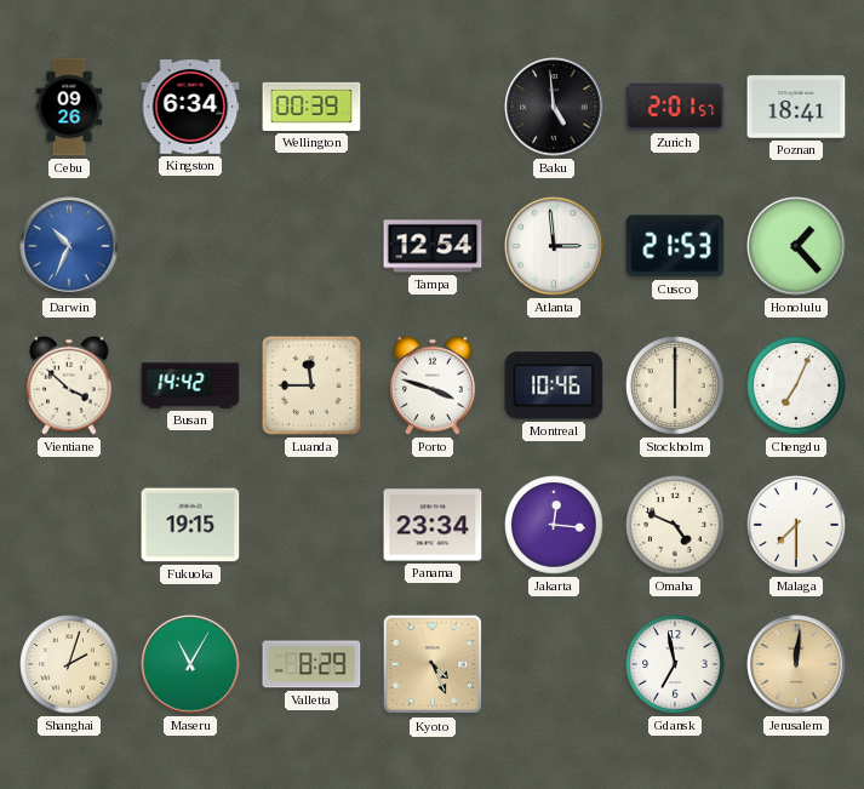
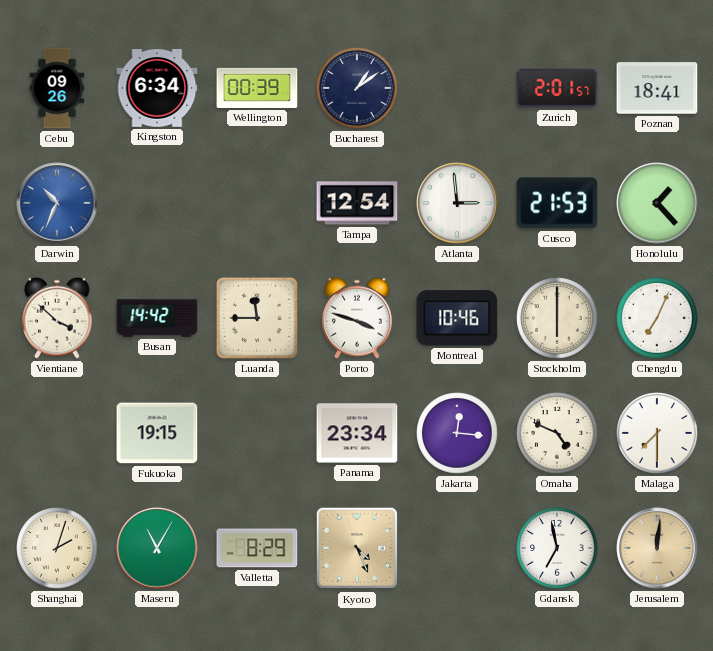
Bucharest: none -> 1:09 (357, 88)
Baku: 4:59 -> none (554, 107)
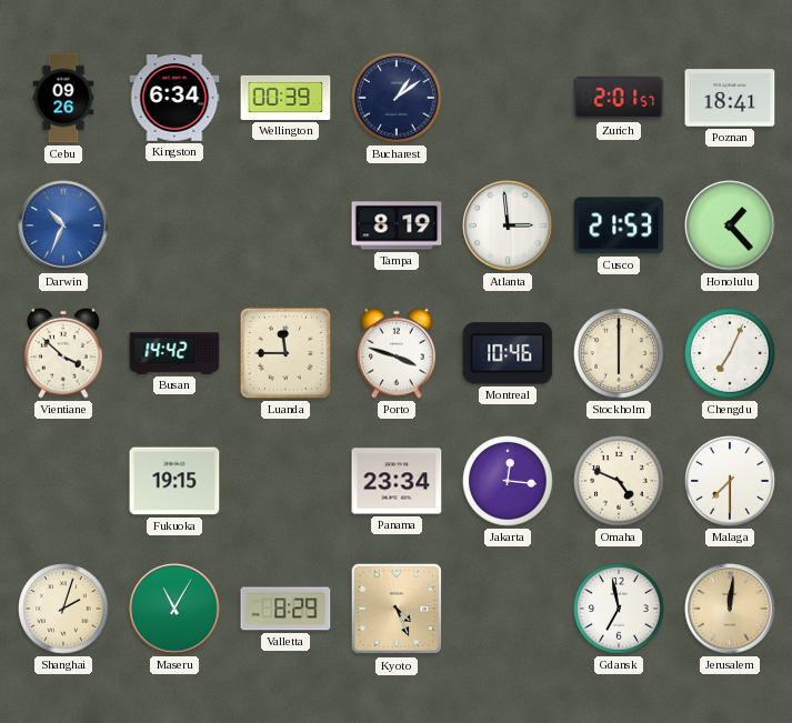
Tampa: 12:54 -> 8:19 (397, 225)
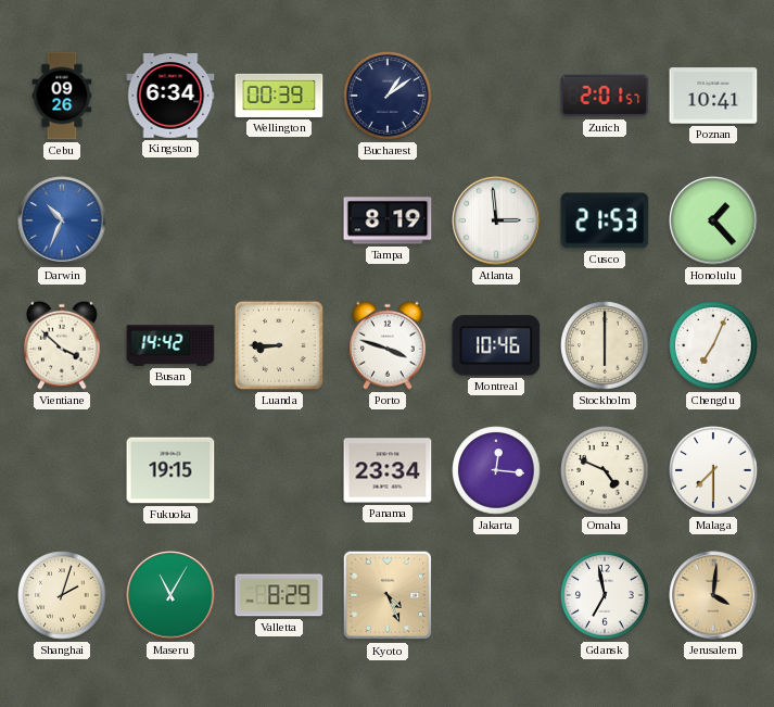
Poznan: 18:41 -> 10:41 (713, 96)
Luanda: 11:45 -> 8:45 (279, 345)
Jerusalem: 12:01 -> 4:01 (713, 595)
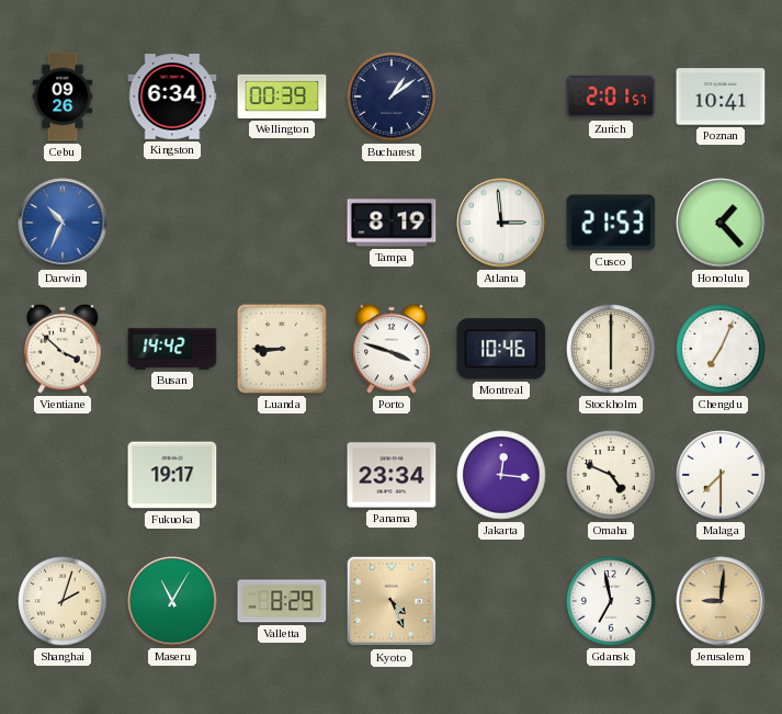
Fukuoka: 19:15 -> 19:17 (172, 475)
Jerusalem: 4:01 -> 9:01 (721, 601)
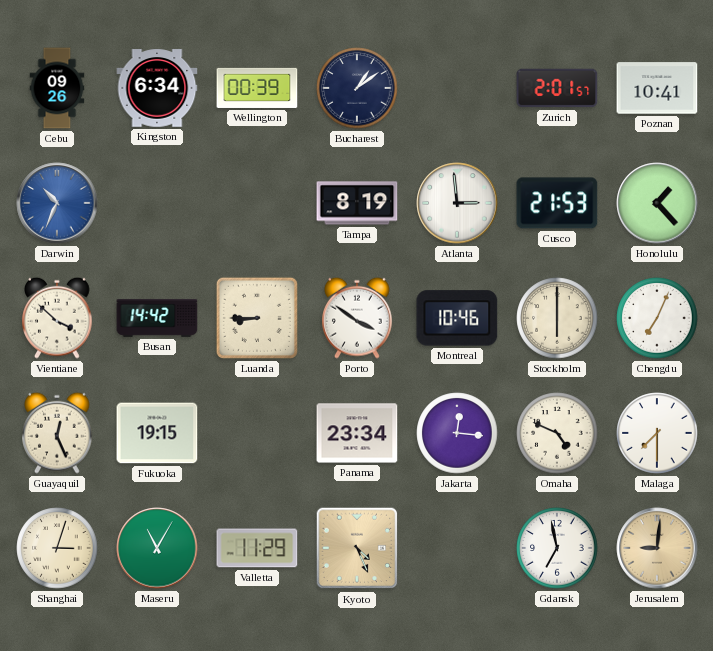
Porto: 3:48 -> 3:51 (358, 318)
Guayaquil: none -> 12:26 (58, 433)
Fukuoka: 19:17 -> 19:15 (157, 433)
Shanghai: 2:03 -> 3:03 (57, 548)
Valletta: 8:29 -> 11:29 (257, 548)
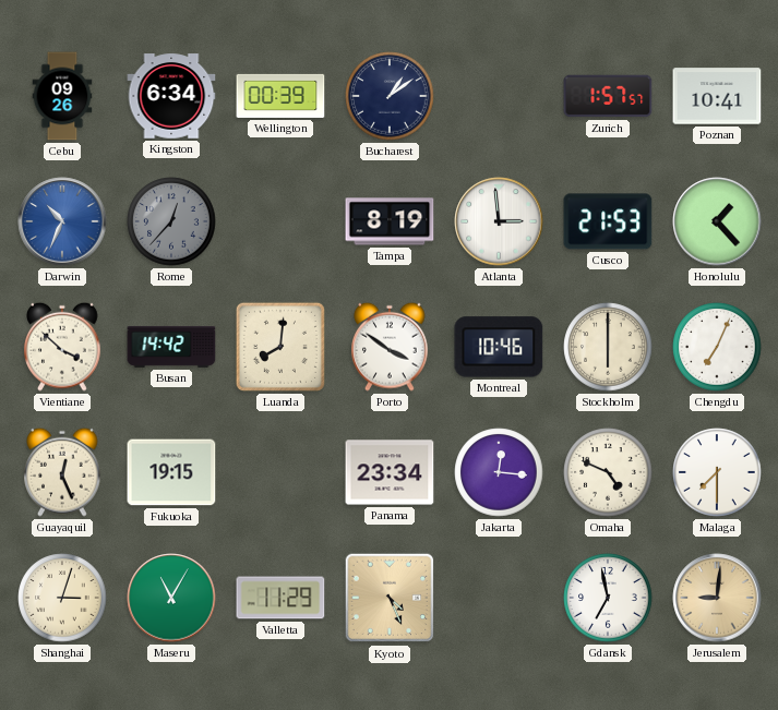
Zurich: 2:01 -> 1:57 (608, 96)
Rome: none -> 12:37 (171, 221)
Luanda: 8:45 -> 8:01 (280, 347)
